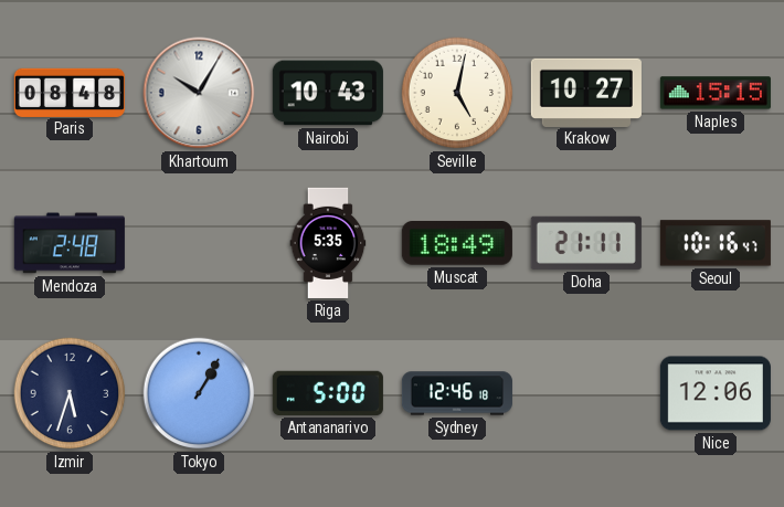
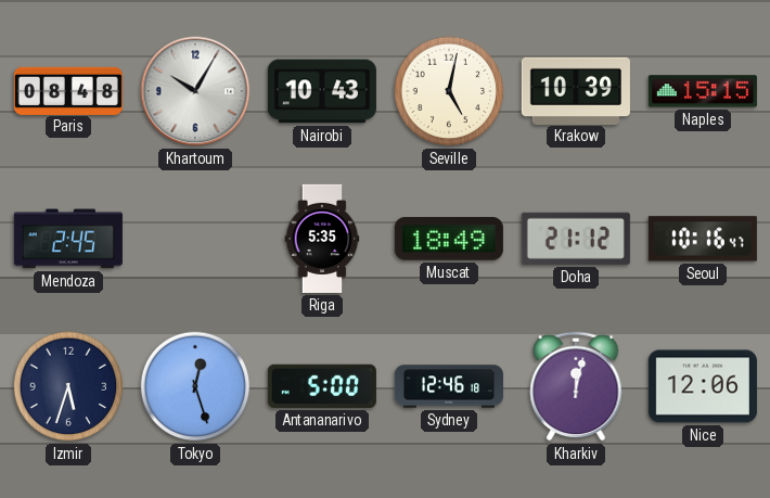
Krakow: 10:27 -> 10:39 (576, 90)
Mendoza: 2:48 -> 2:45 (68, 239)
Doha: 21:11 -> 21:12 (576, 239)
Tokyo: 1:05 -> 12:27 (195, 386)
Kharkiv: none -> 12:02 (576, 386)
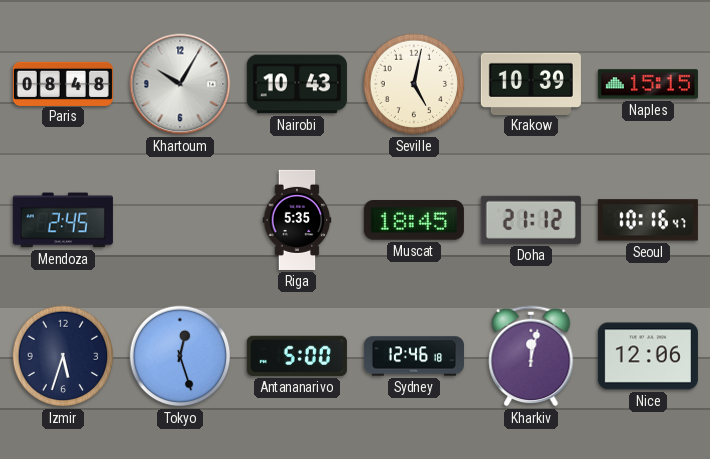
Muscat: 18:49 -> 18:45 (414, 221)
